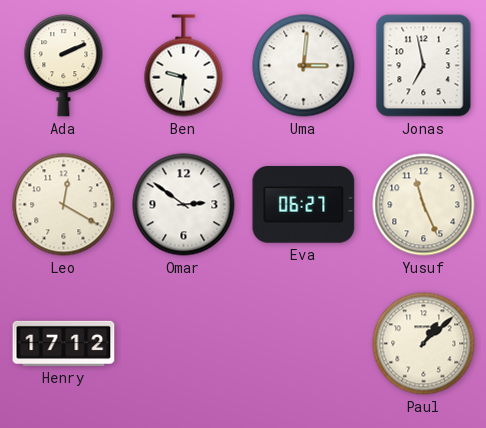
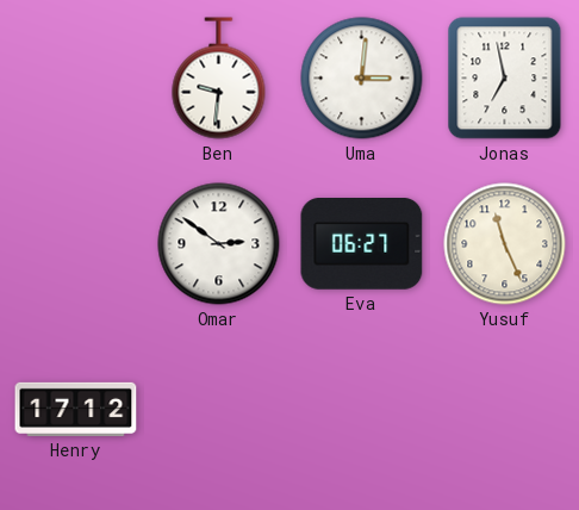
Ada: 2:11 -> none (64, 66)
Leo: 12:20 -> none (64, 205)
Paul: 1:08 -> none (424, 344)
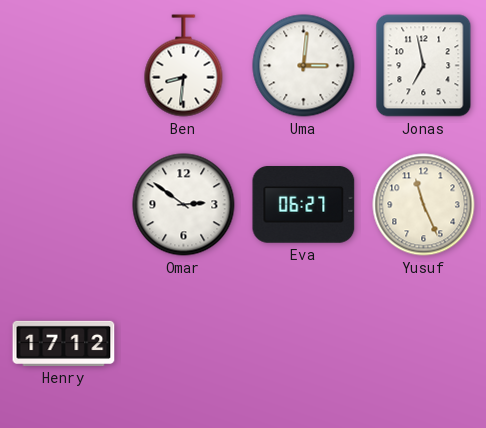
Ben: 9:31 -> 8:31 (184, 66)
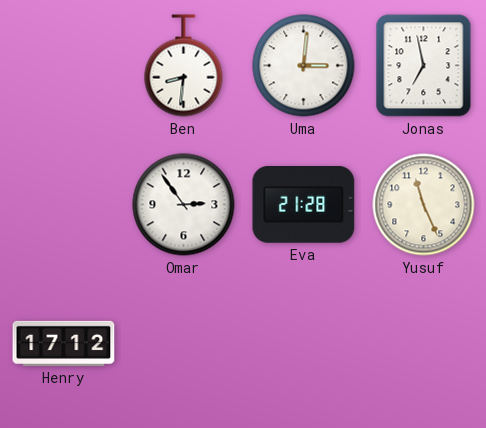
Omar: 2:51 -> 2:54 (184, 205)
Eva: 06:27 -> 21:28 (304, 205)
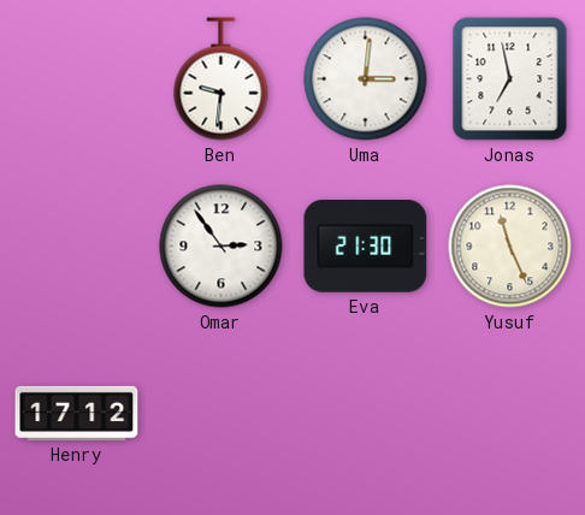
Ben: 8:31 -> 9:31 (221, 79)
Eva: 21:28 -> 21:30 (366, 247)
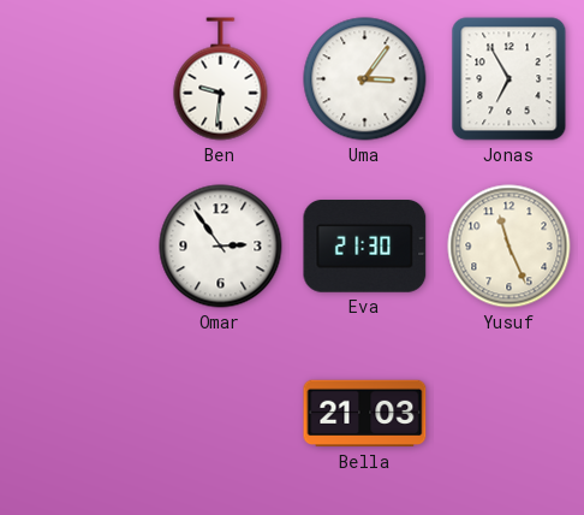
Uma: 3:01 -> 3:06 (365, 79)
Jonas: 6:58 -> 6:55 (509, 79)
Henry: 17:12 -> none (77, 413)
Bella: none -> 21:03 (365, 414)
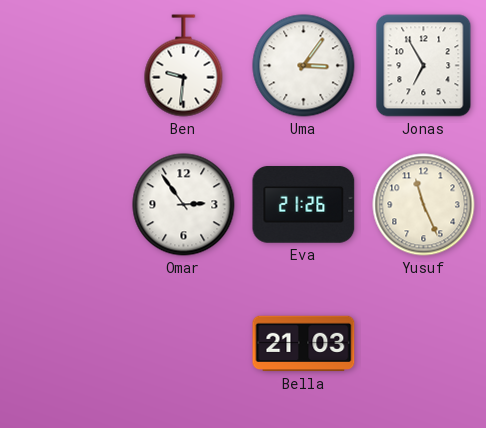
Eva: 21:30 -> 21:26 (304, 205)
